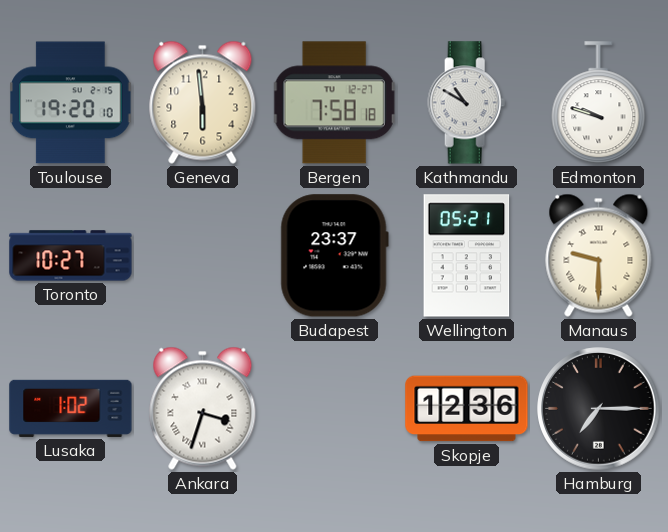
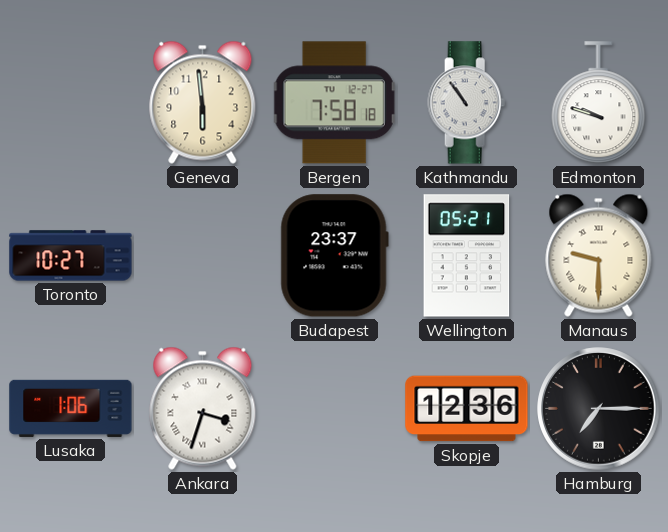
Toulouse: 19:20 -> none (71, 103)
Kathmandu: 10:50 -> 10:54 (467, 103)
Lusaka: 1:02 -> 1:06 (71, 408)
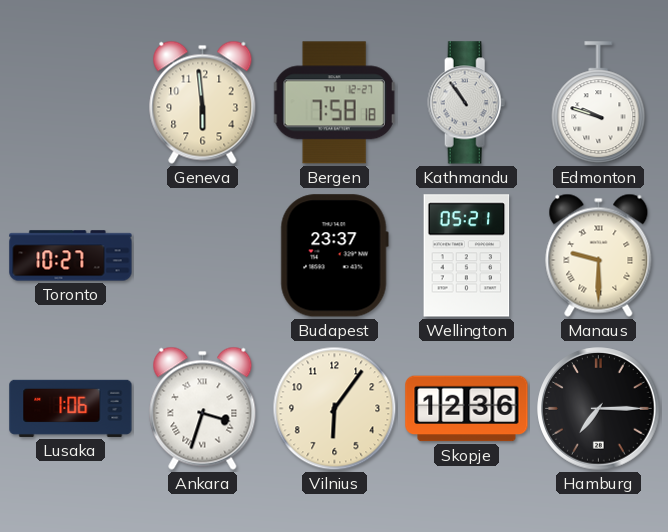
Vilnius: none -> 6:06 (335, 409)
